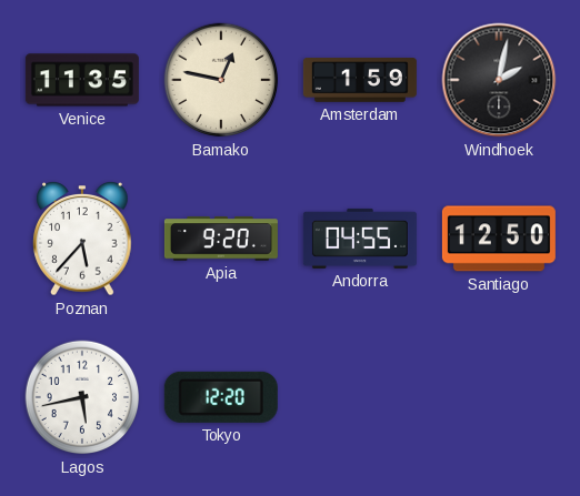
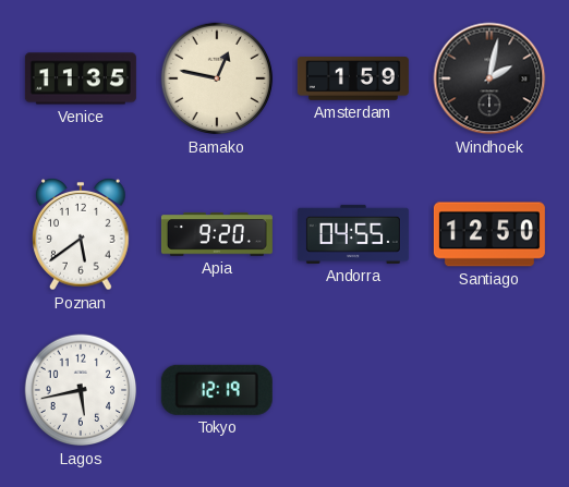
Poznan: 5:37 -> 5:39 (81, 235)
Tokyo: 12:20 -> 12:19 (217, 390)
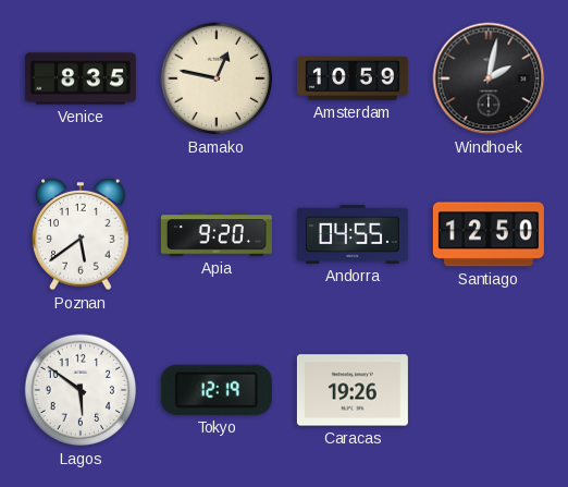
Venice: 11:35 -> 8:35 (81, 78)
Amsterdam: 1:59 -> 10:59 (353, 80)
Lagos: 5:43 -> 5:51 (81, 390)
Caracas: none -> 19:26 (353, 390)
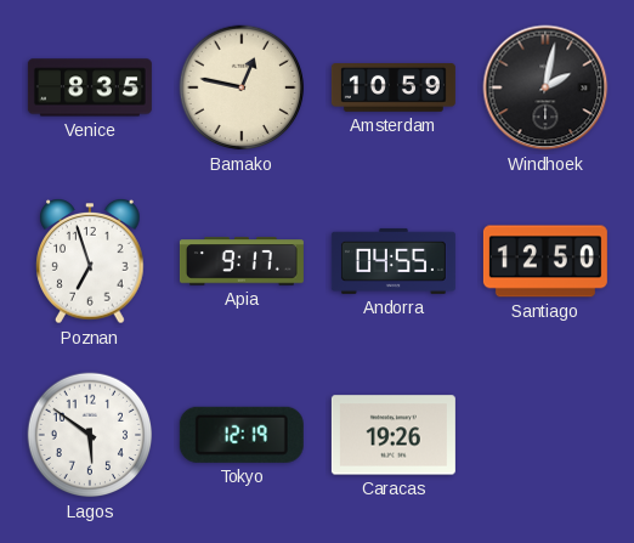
Poznan: 5:39 -> 6:57 (90, 262)
Apia: 9:20 -> 9:17 (242, 261)
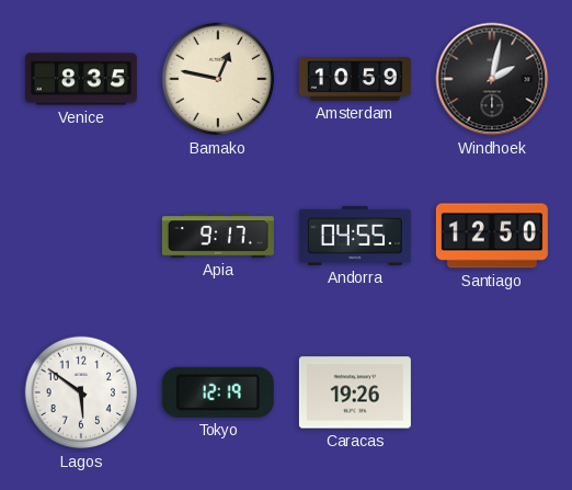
Poznan: 6:57 -> none (90, 262)
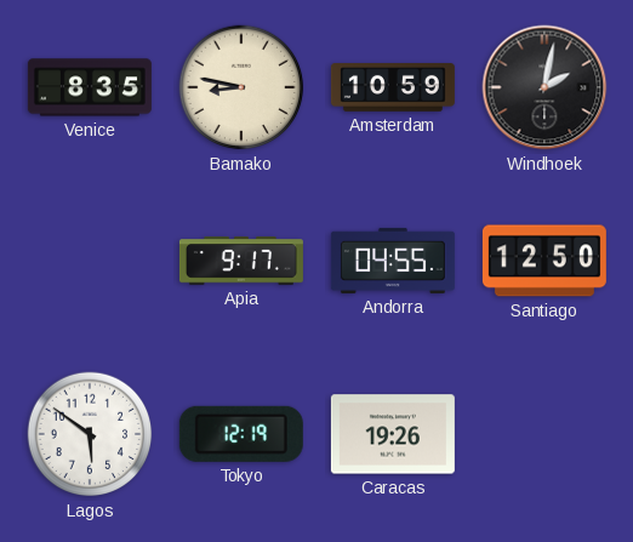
Bamako: 12:47 -> 8:47 (241, 87)
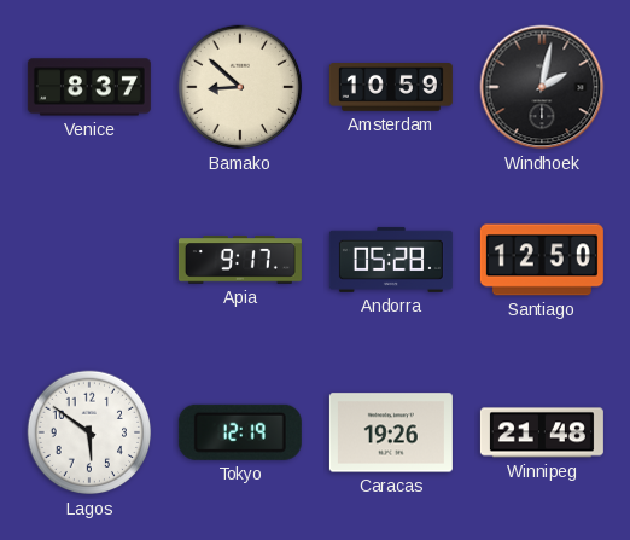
Venice: 8:35 -> 8:37 (89, 87)
Bamako: 8:47 -> 8:52 (240, 87)
Andorra: 04:55 -> 05:28 (391, 260)
Winnipeg: none -> 21:48 (542, 432)
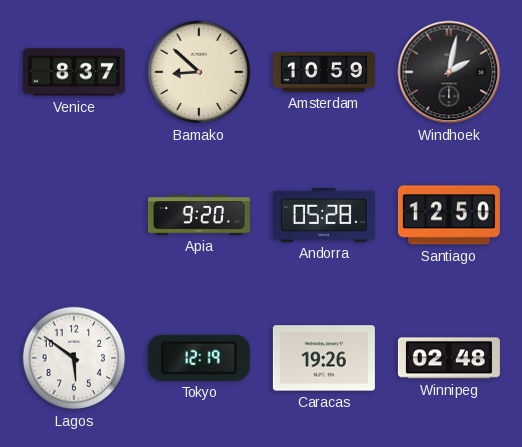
Apia: 9:17 -> 9:20 (199, 215)
Winnipeg: 21:48 -> 02:48 (449, 358)
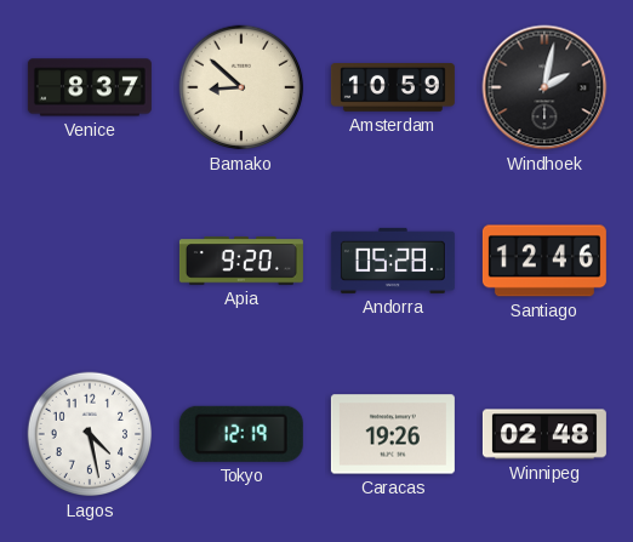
Santiago: 12:50 -> 12:46 (544, 261)
Lagos: 5:51 -> 4:28 (90, 434)
